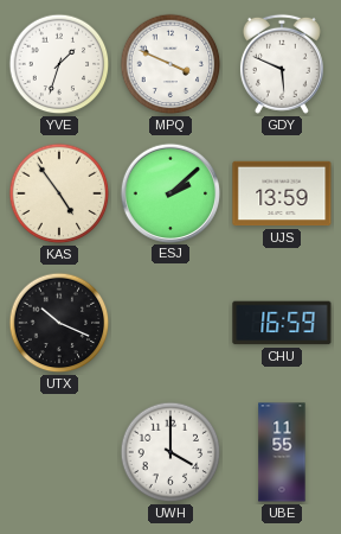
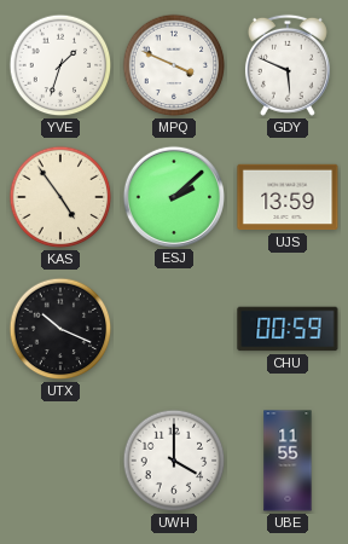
CHU: 16:59 -> 00:59 (288, 329)
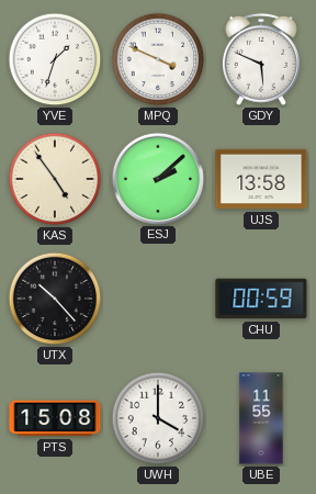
UJS: 13:59 -> 13:58 (261, 179)
UTX: 10:19 -> 10:23 (55, 299)
PTS: none -> 15:08 (55, 418)
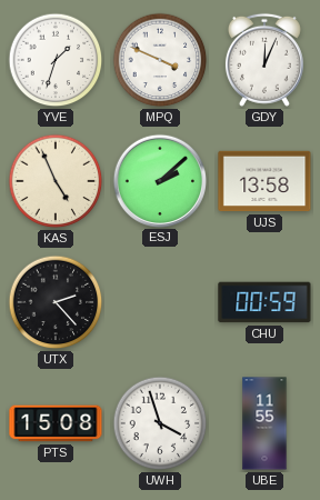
GDY: 5:49 -> 12:04 (264, 60)
KAS: 4:54 -> 4:56 (56, 181)
UTX: 10:23 -> 2:23 (56, 302)
UWH: 4:00 -> 3:57 (160, 423)
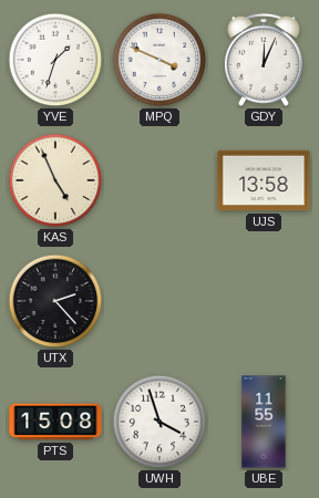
ESJ: 2:08 -> none (159, 180)
CHU: 00:59 -> none (264, 302)
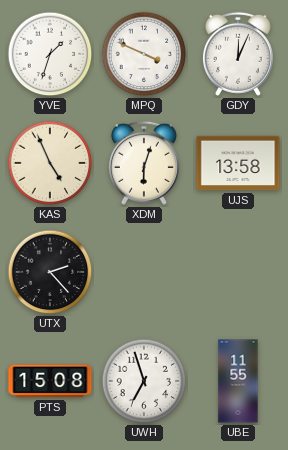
XDM: none -> 6:03 (144, 163)
UWH: 3:57 -> 6:57 (144, 381)
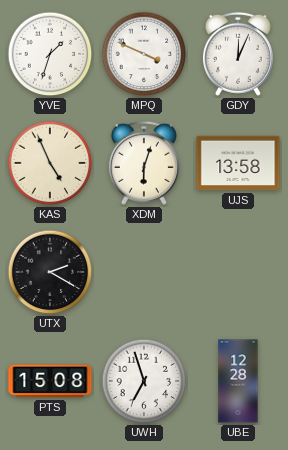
UTX: 2:23 -> 2:20 (50, 272)
UBE: 11:55 -> 12:28 (238, 381)
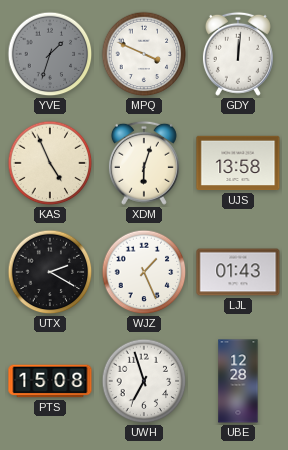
YVE dial: white -> grey (50, 54)
GDY: 12:04 -> 12:01 (238, 54)
WJZ: none -> 1:26 (144, 272)
LJL: none -> 01:43 (238, 272)
